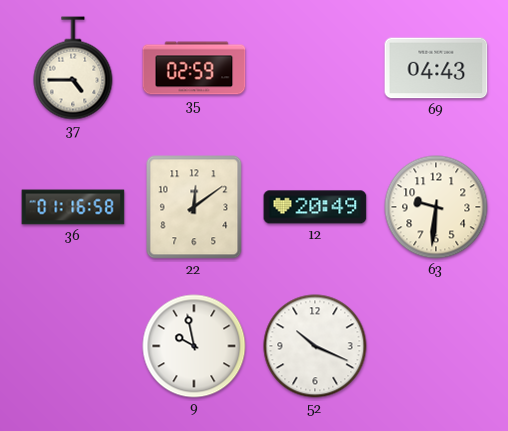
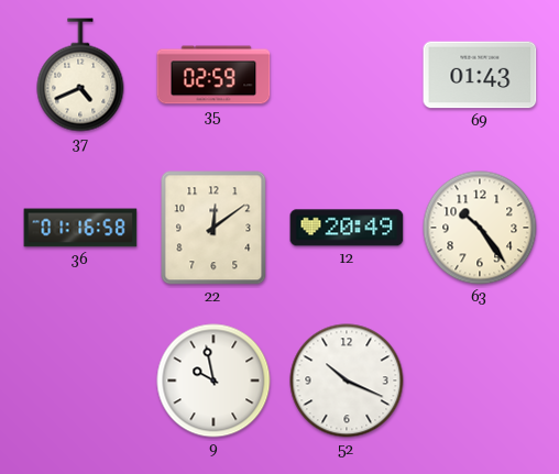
37: 4:45 -> 4:41 (80, 75)
69: 04:43 -> 01:43 (480, 75)
63: 9:31 -> 10:24 (480, 228)
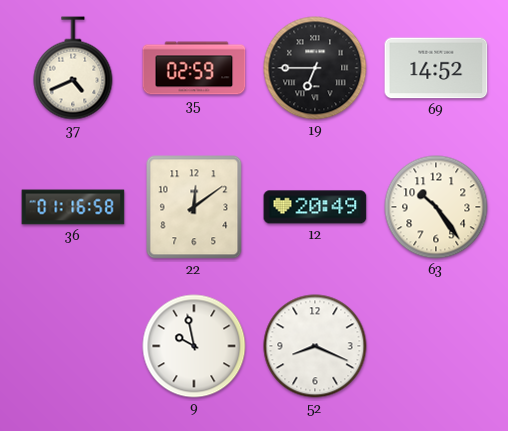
19: none -> 6:45 (315, 68)
69: 01:43 -> 14:52 (436, 68)
52: 10:19 -> 8:19 (315, 346)
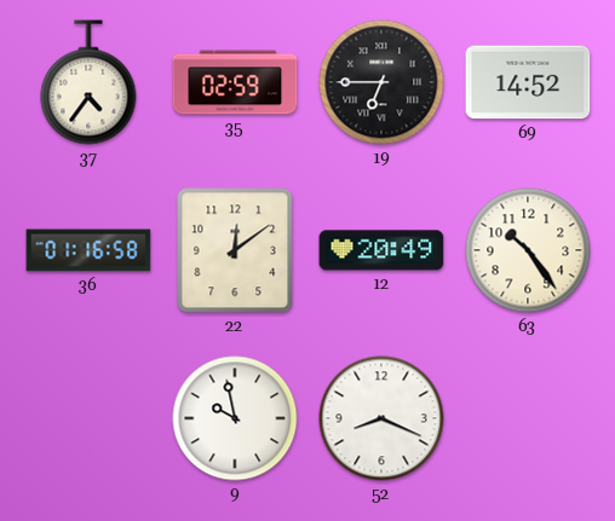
37: 4:41 -> 4:36 (88, 82)
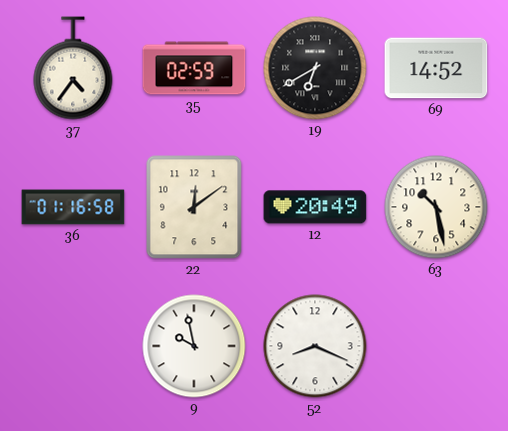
19: 6:45 -> 6:40 (315, 68)
63: 10:24 -> 10:28 (436, 207)
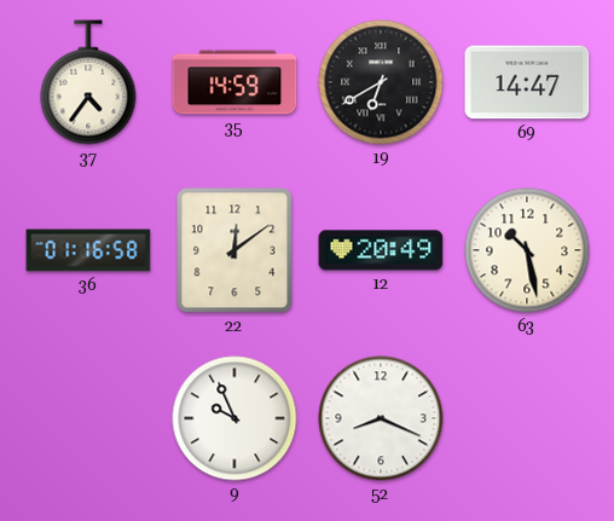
35: 02:59 -> 14:59 (234, 82)
69: 14:52 -> 14:47 (527, 82)
9: 9:58 -> 9:56 (234, 418)
